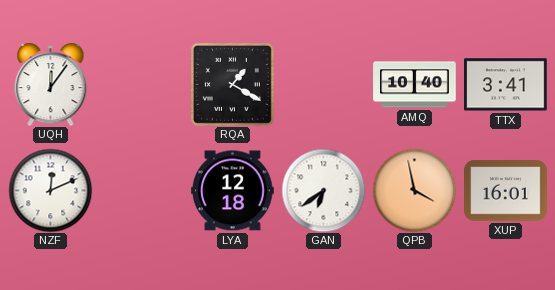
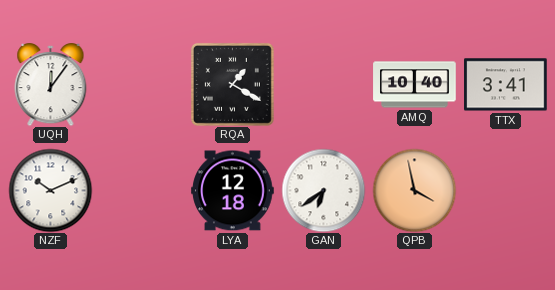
NZF: 12:11 -> 10:11 (50, 190)
XUP: 16:01 -> none (506, 191)
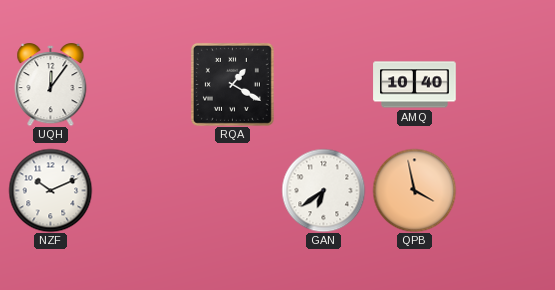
TTX: 3:41 -> none (506, 85)
LYA: 12:18 -> none (233, 191)
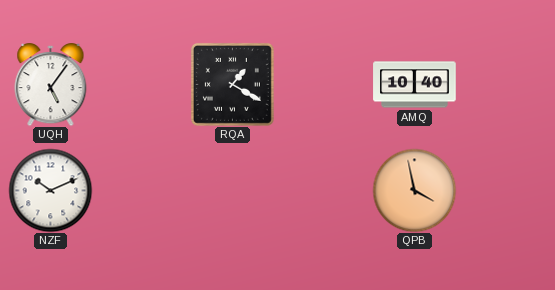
UQH: 12:06 -> 5:06 (51, 85)
GAN: 6:39 -> none (323, 190)
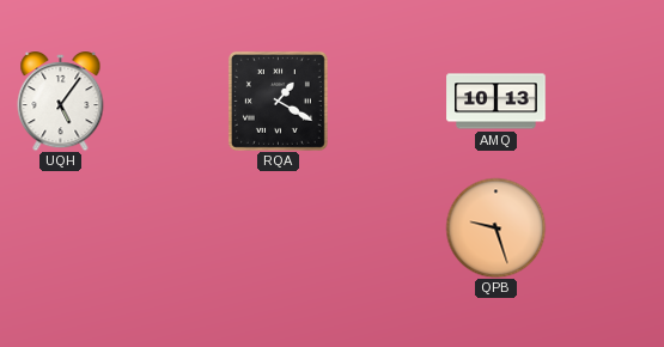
AMQ: 10:40 -> 10:13 (497, 102)
NZF: 10:11 -> none (50, 190)
QPB: 3:58 -> 9:27 (495, 227)
